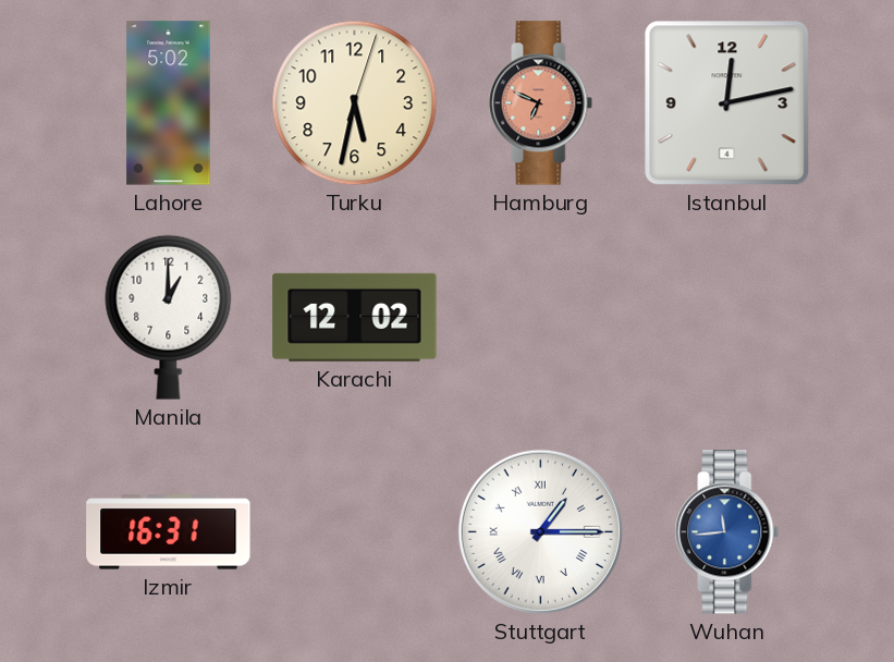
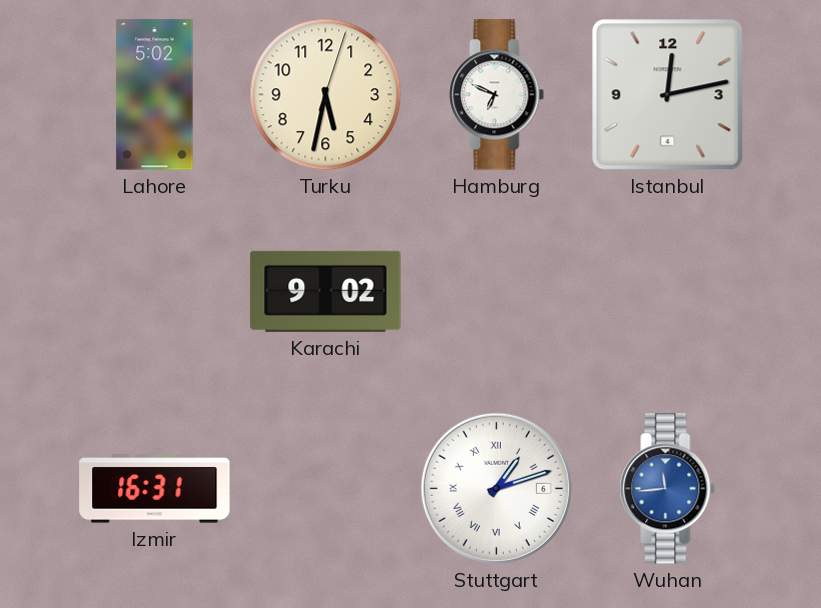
Hamburg dial: salmon -> white (497, 95)
Manila: 1:00 -> none (169, 317)
Karachi: 12:02 -> 9:02 (326, 291)
Stuttgart: 1:15 -> 1:12 (496, 488)
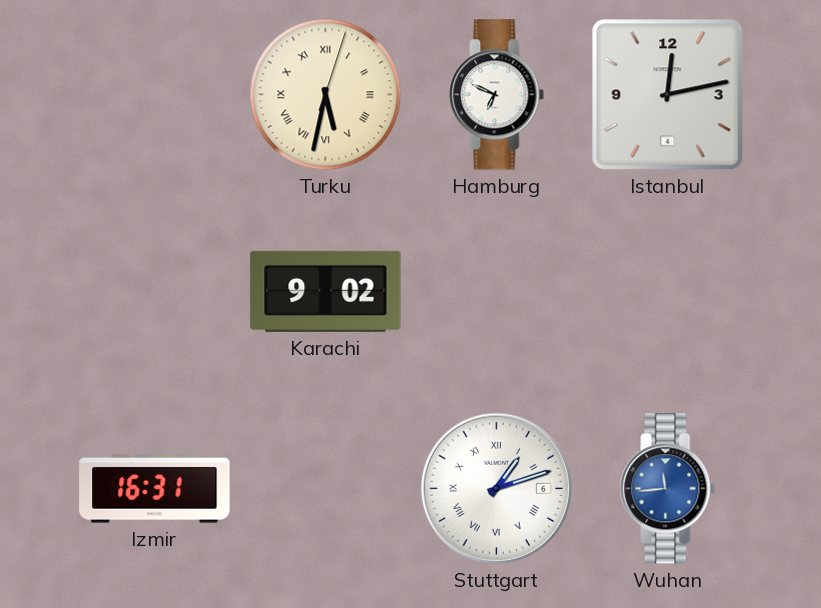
Lahore: 5:02 -> none (155, 95)
Turku numerals: Arabic -> Roman (326, 95)
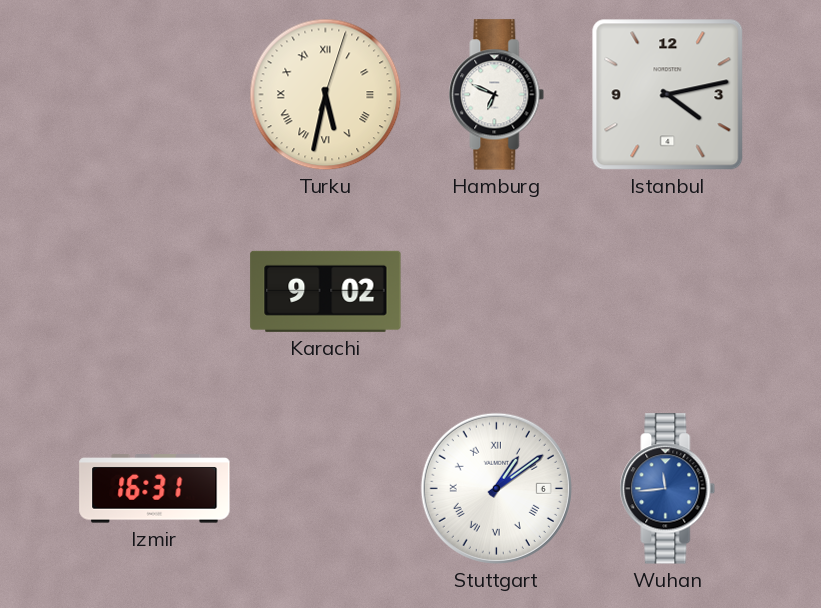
Istanbul: 12:13 -> 4:13 (668, 95)
Stuttgart: 1:12 -> 1:09 (496, 488)
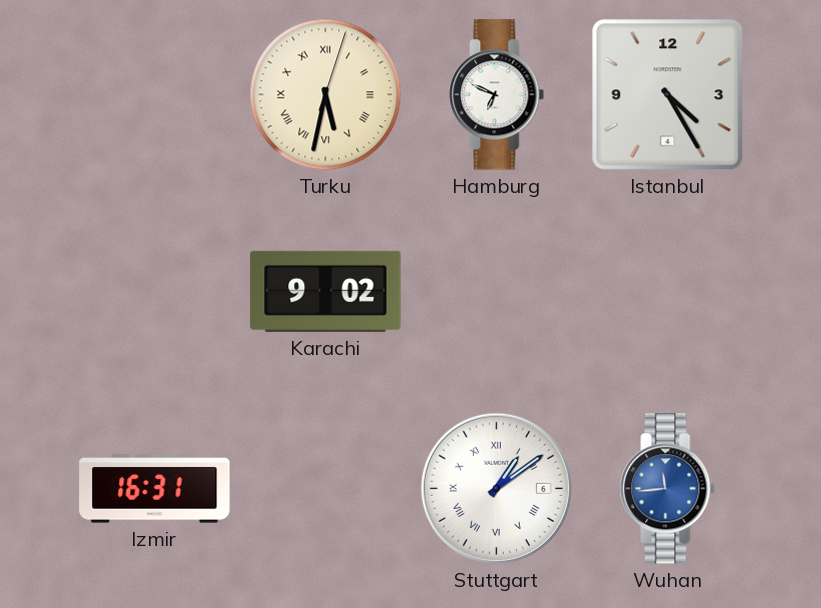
Istanbul: 4:13 -> 4:25 (668, 95)
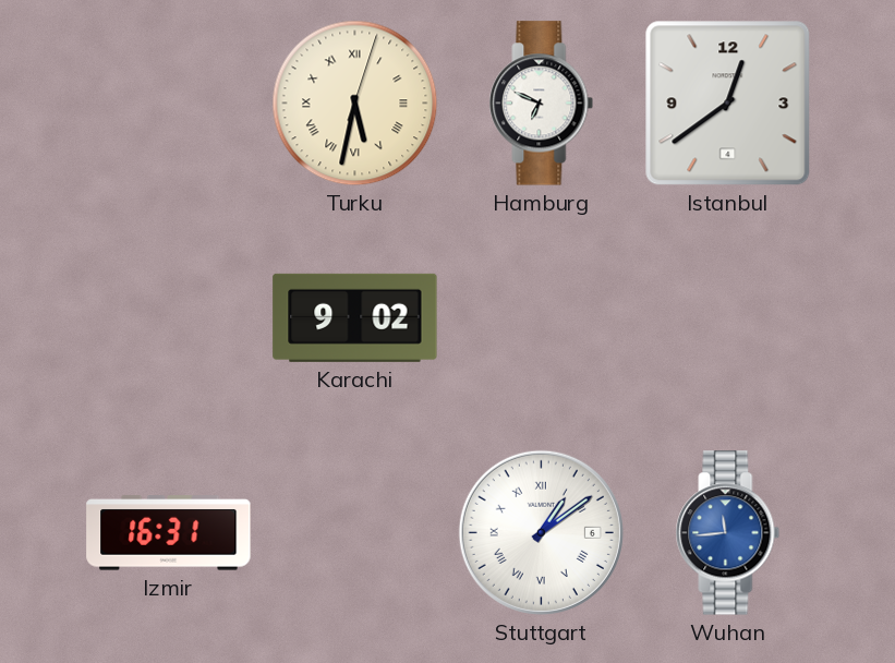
Istanbul: 4:25 -> 12:39 (728, 104)
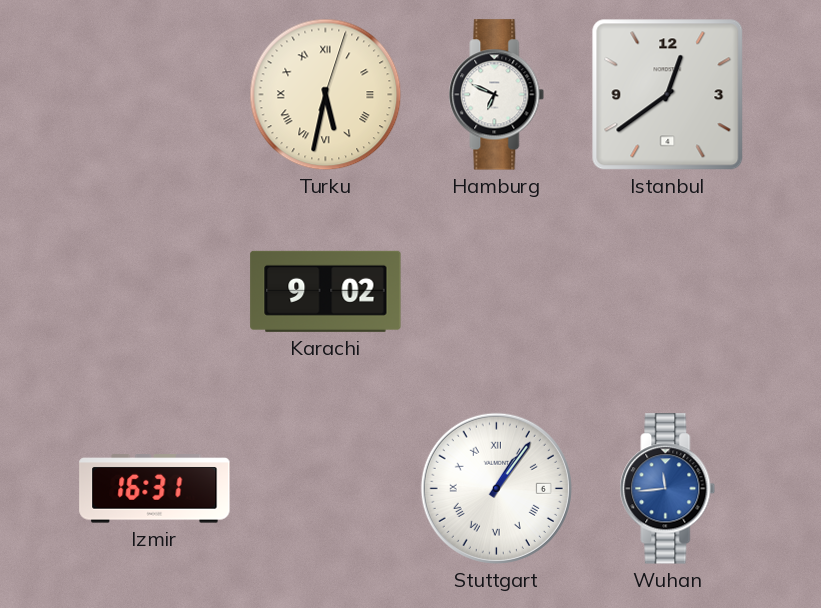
Stuttgart: 1:09 -> 1:06 (496, 488)
